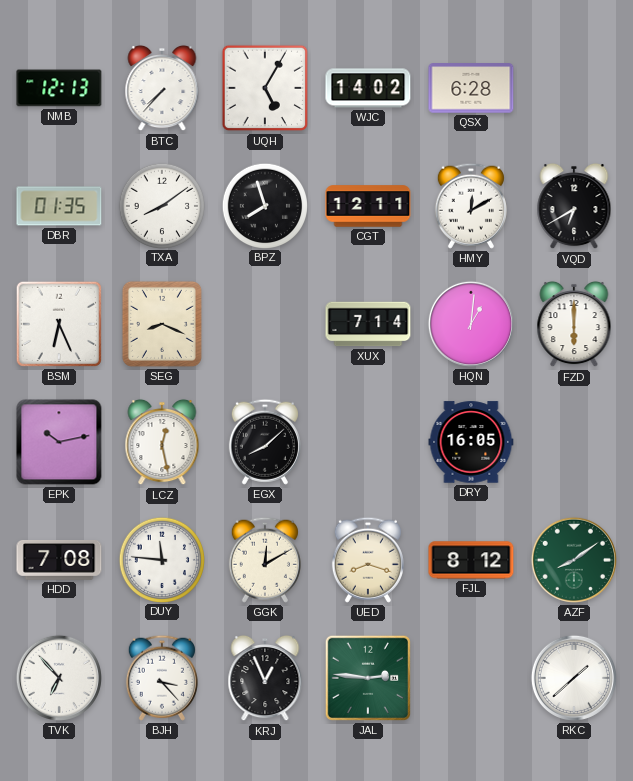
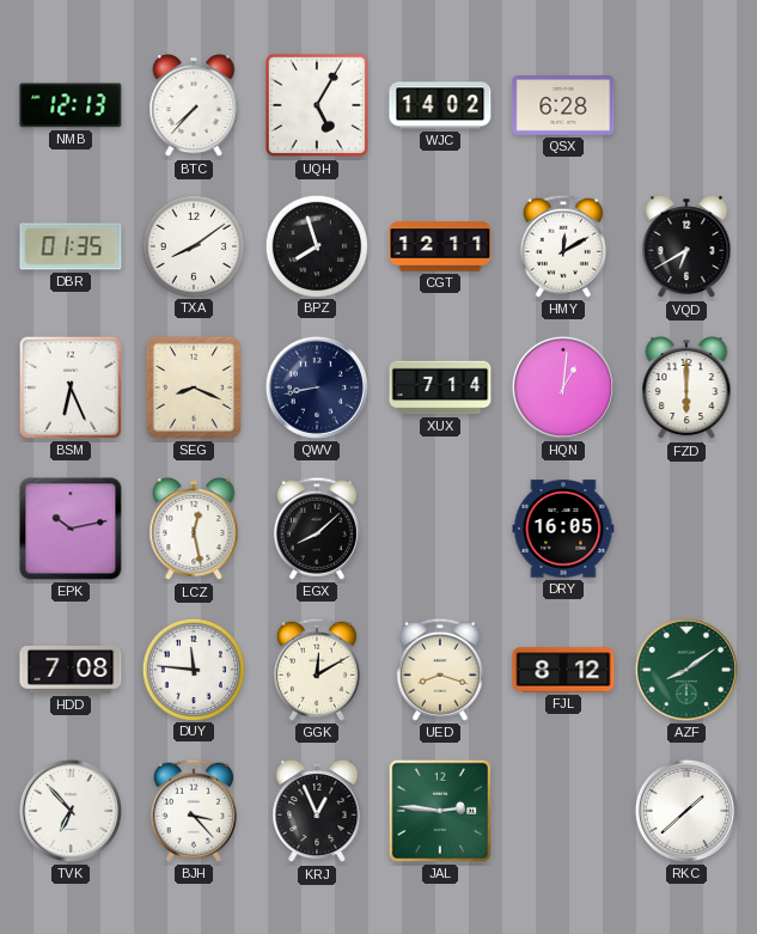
QWV: none -> 8:43 (317, 387)
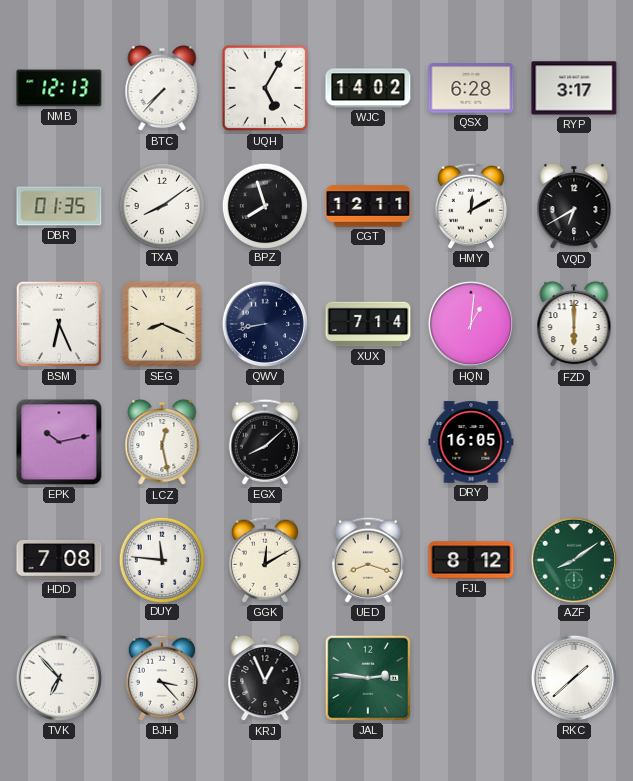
RYP: none -> 3:17 (574, 88)
